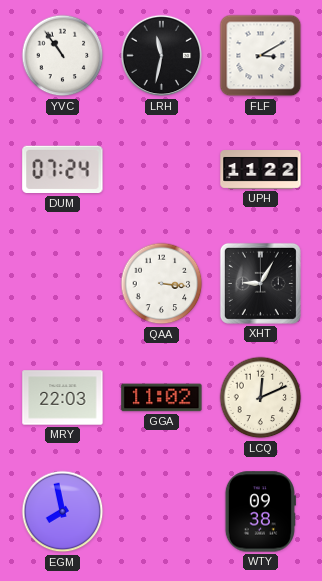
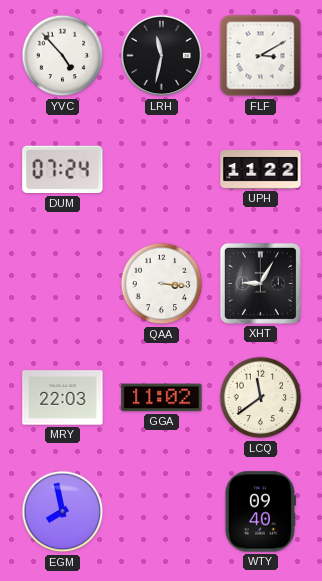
YVC: 10:54 -> 4:53 (63, 56)
LCQ: 12:11 -> 11:39 (261, 398)
WTY: 09:38 -> 09:40 (260, 512)
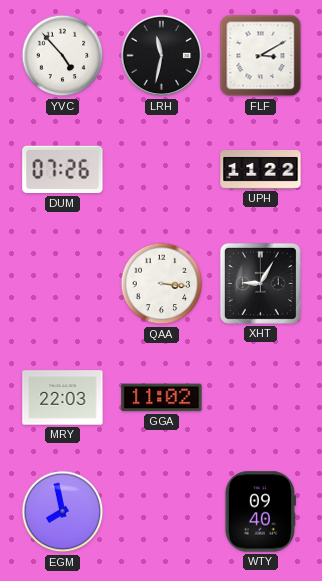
DUM: 07:24 -> 07:26 (63, 170)
LCQ: 11:39 -> none (261, 398)
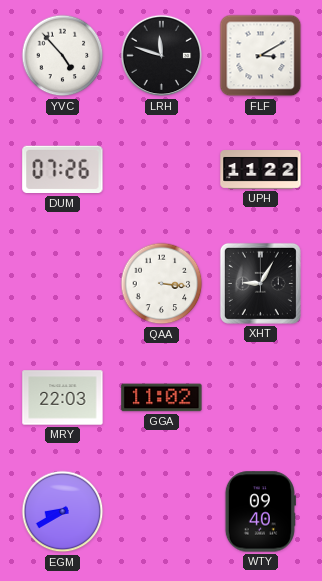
LRH: 11:32 -> 11:48 (162, 56)
EGM: 7:58 -> 8:40 (63, 512)
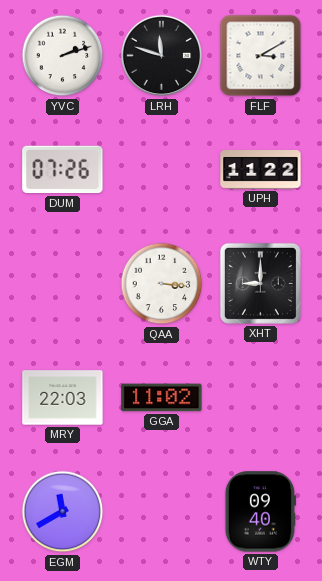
YVC: 4:53 -> 2:12 (63, 56)
XHT: 9:05 -> 9:00 (260, 283)
EGM: 8:40 -> 11:40 (63, 512)
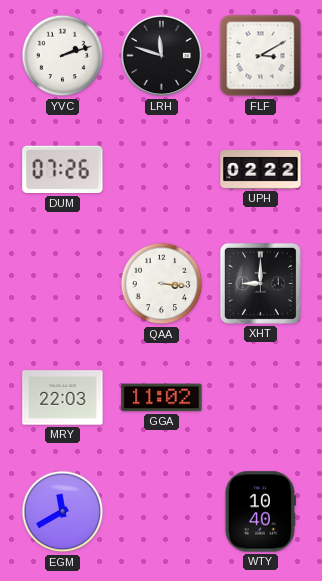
UPH: 11:22 -> 02:22 (261, 170)
WTY: 09:40 -> 10:40 (260, 512)
